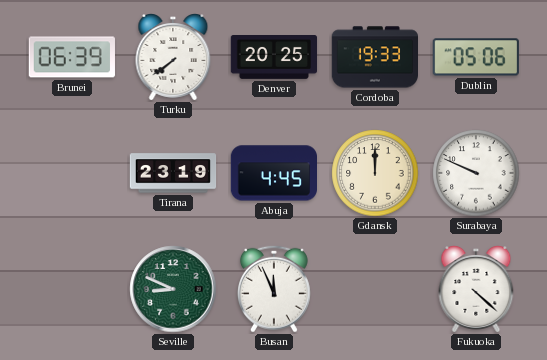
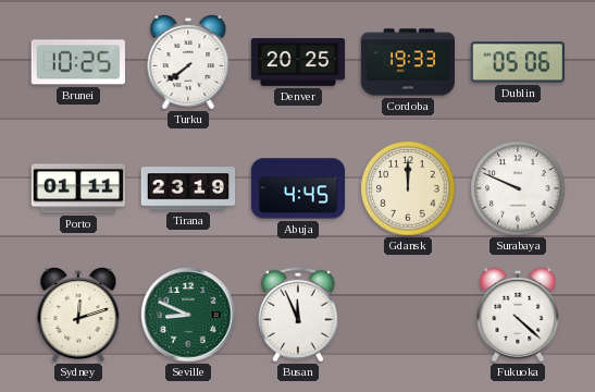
Brunei: 06:39 -> 10:25 (78, 62)
Porto: none -> 01:11 (78, 188)
Sydney: none -> 12:12 (78, 316)
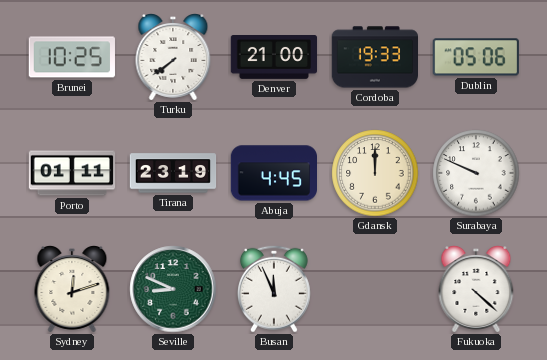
Denver: 20:25 -> 21:00 (274, 58)
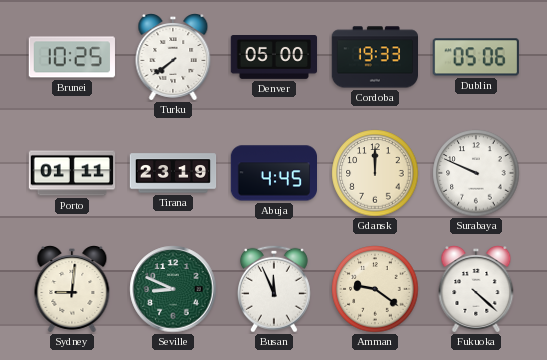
Denver: 21:00 -> 05:00 (274, 58)
Sydney: 12:12 -> 9:01 (72, 290)
Amman: none -> 9:21 (375, 289)
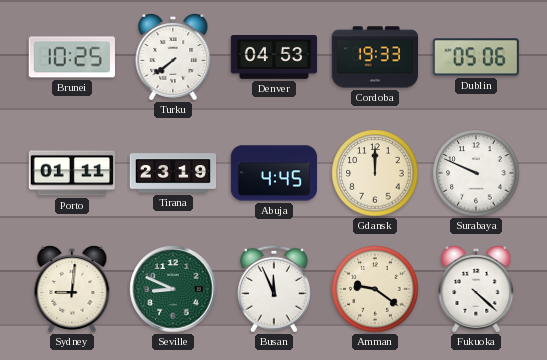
Denver: 05:00 -> 04:53 (274, 58)
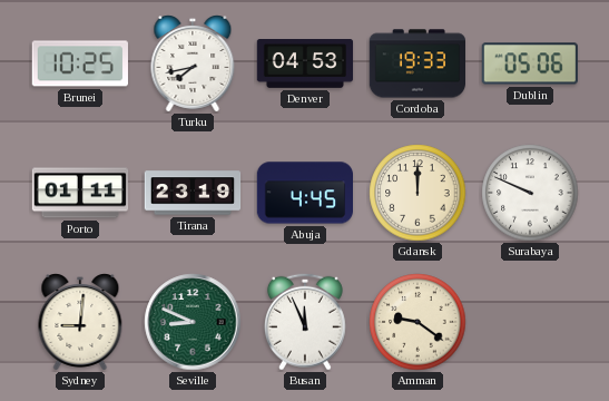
Turku: 7:39 -> 7:43 (193, 65)
Fukuoka: 4:22 -> none (476, 290)
